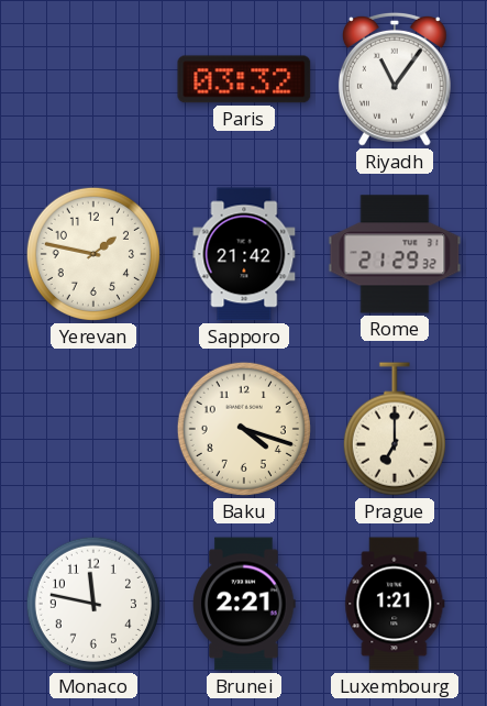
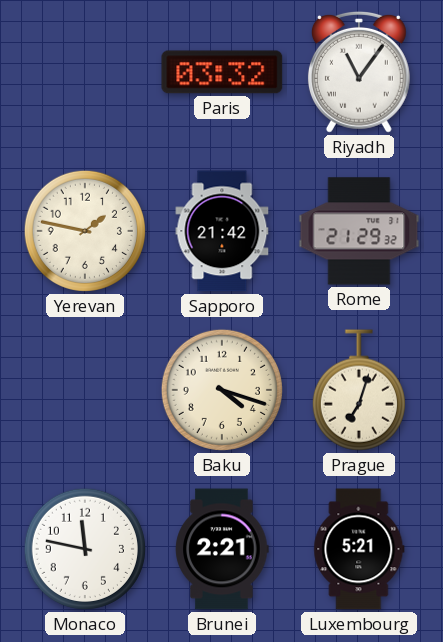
Prague: 7:00 -> 7:03 (359, 390)
Luxembourg: 1:21 -> 5:21 (359, 549)
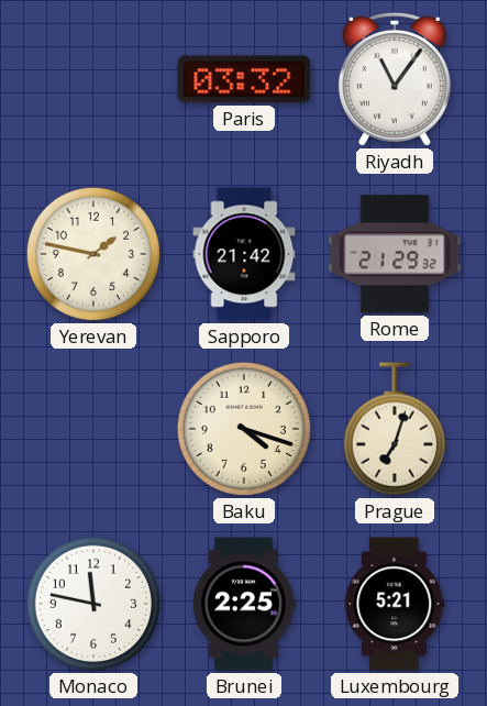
Brunei: 2:21 -> 2:25 (244, 604)
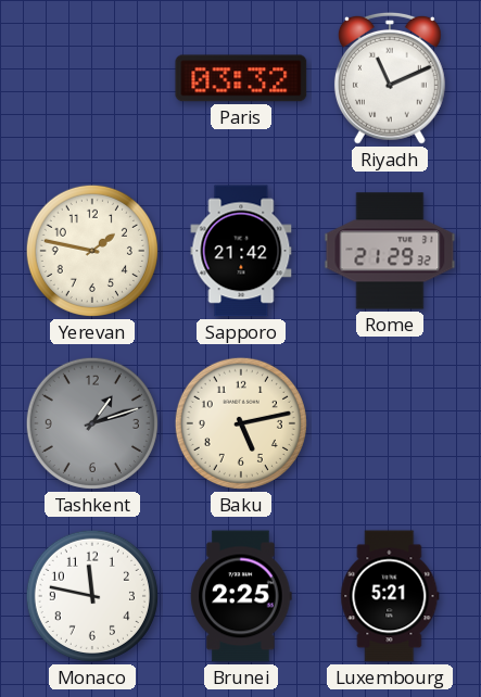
Riyadh: 11:06 -> 11:11 (390, 78)
Tashkent: none -> 1:12 (92, 423)
Baku: 4:18 -> 5:13 (241, 423)
Prague: 7:03 -> none (395, 429)
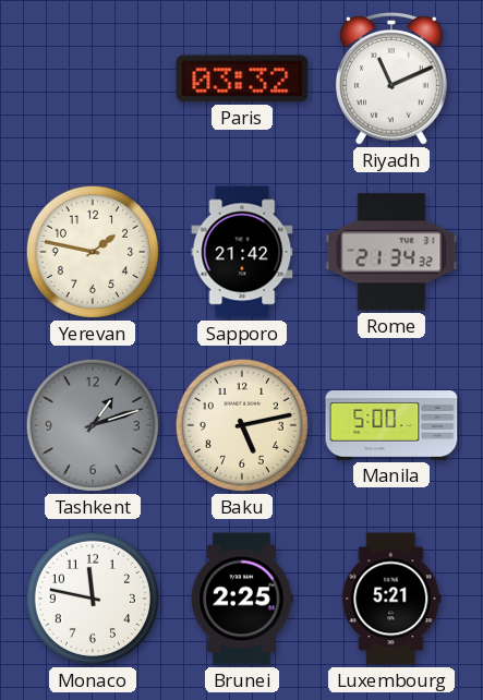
Rome: 21:29 -> 21:34 (391, 252)
Manila: none -> 5:00 (391, 426)
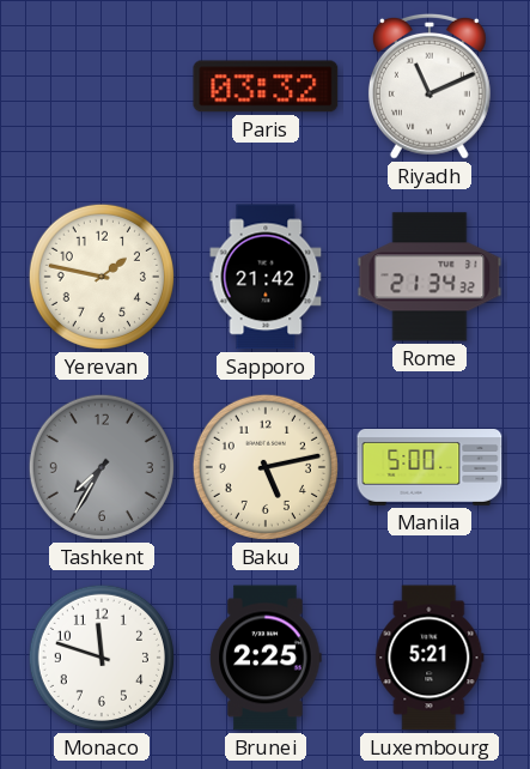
Tashkent: 1:12 -> 7:35 (102, 467)
Monaco: 11:47 -> 11:48 (102, 658)
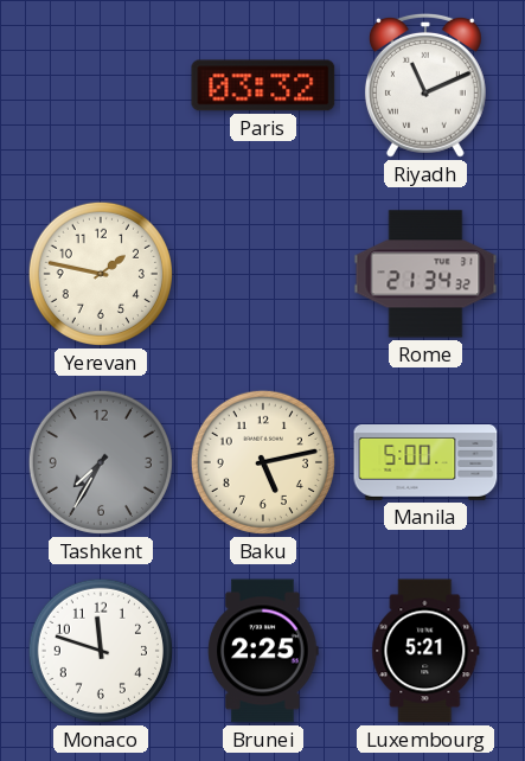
Sapporo: 21:42 -> none (266, 277)
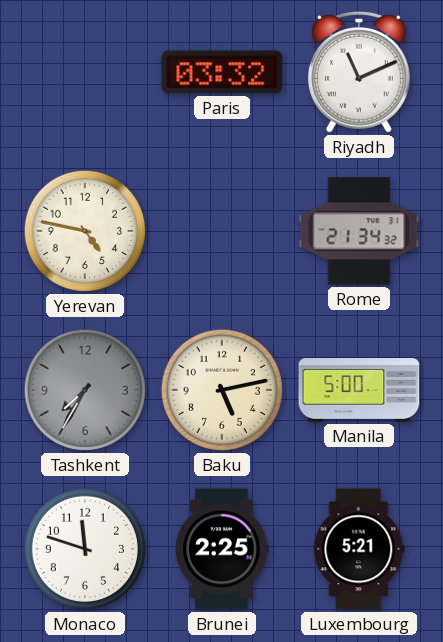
Yerevan: 1:47 -> 4:47 (85, 231)
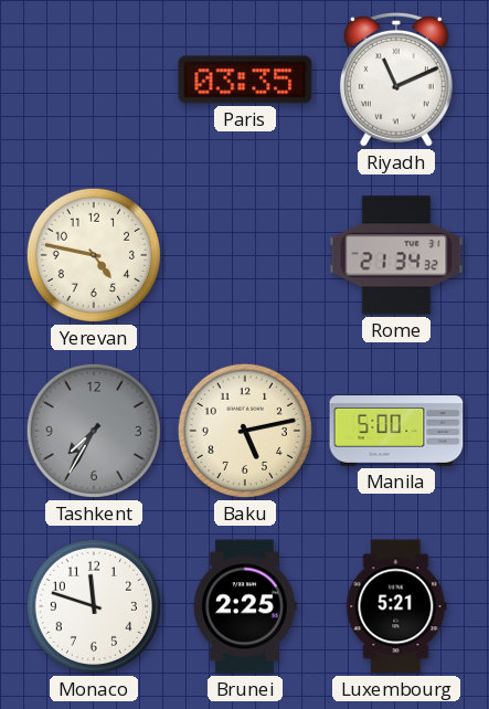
Paris: 03:32 -> 03:35 (245, 80)
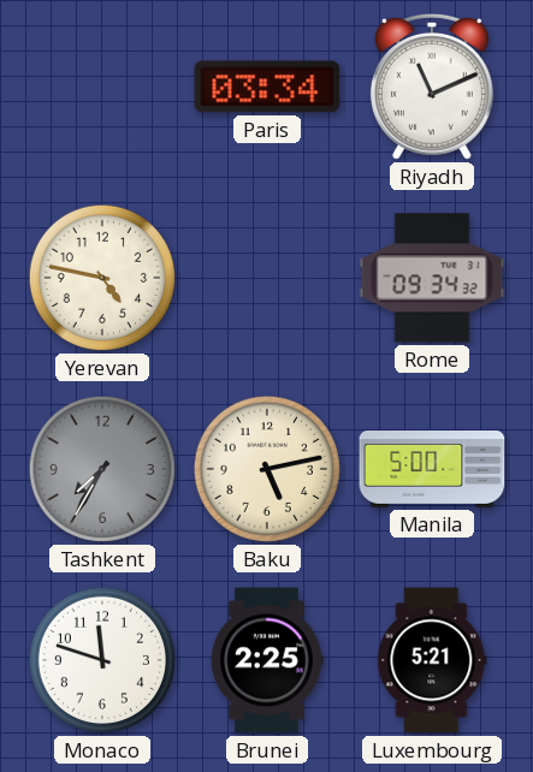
Paris: 03:35 -> 03:34 (267, 87)
Rome: 21:34 -> 09:34 (432, 278)
